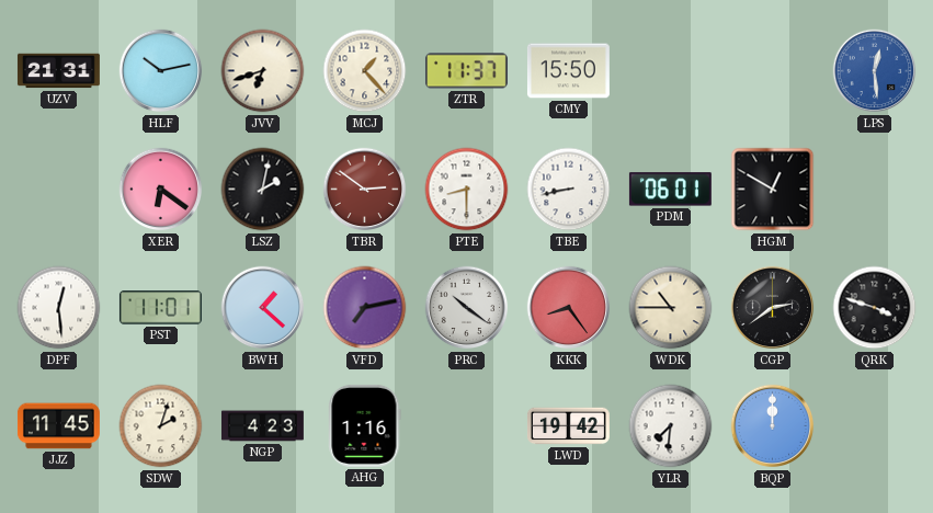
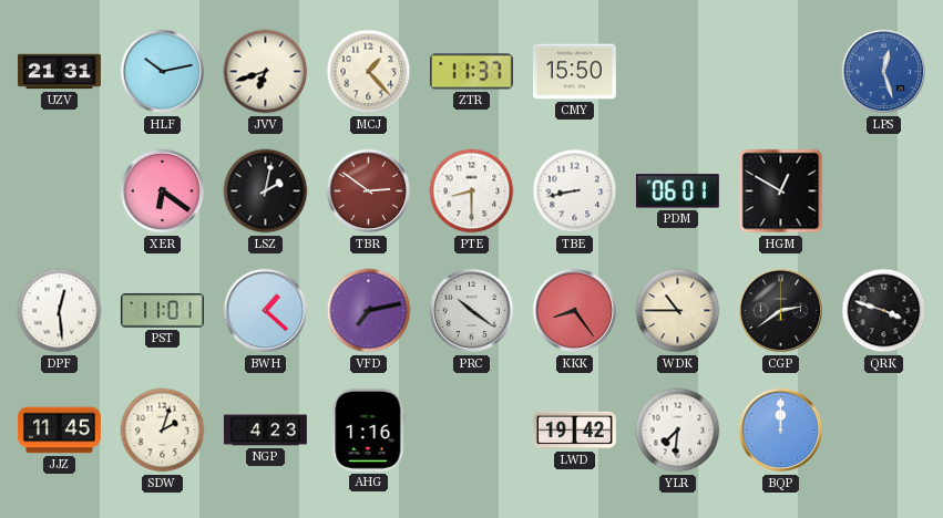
LPS: 12:29 -> 12:27 (884, 72)
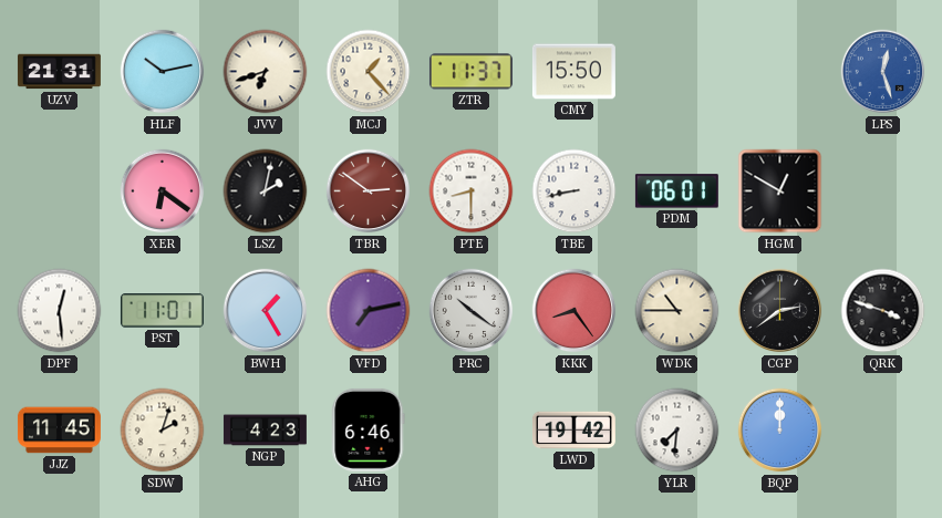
BWH: 1:22 -> 1:25 (266, 311)
AHG: 1:16 -> 6:46 (369, 429)
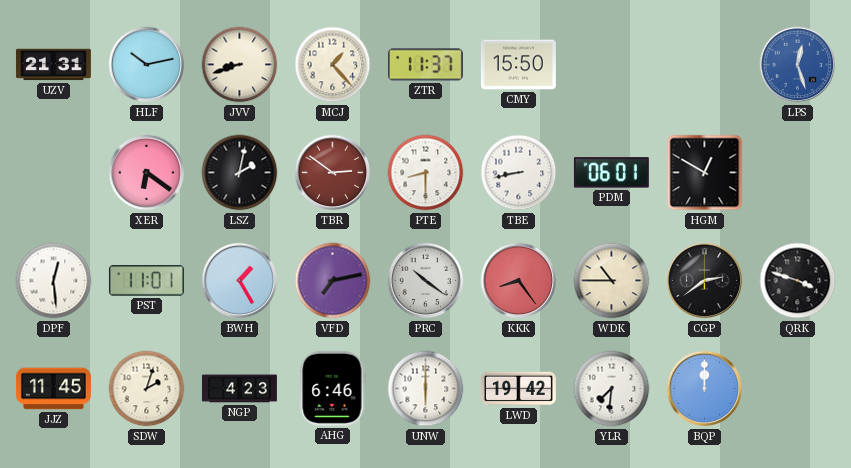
JVV: 6:42 -> 8:42 (240, 65)
UNW: none -> 6:00 (426, 389)
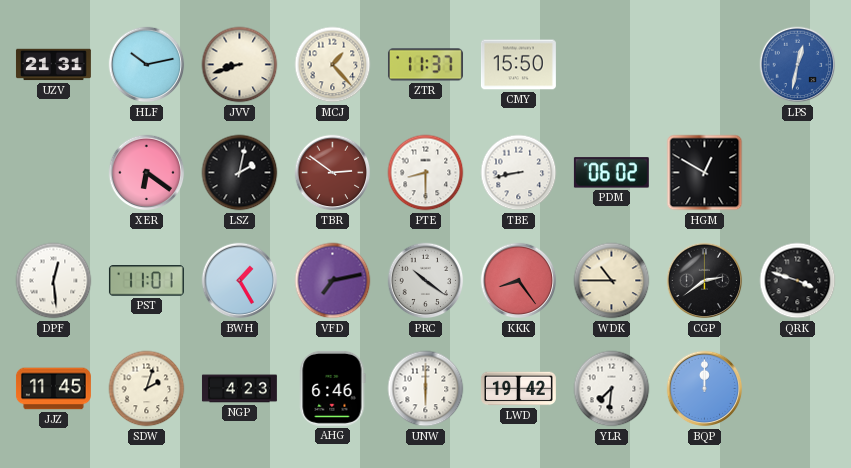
LPS: 12:27 -> 12:32 (798, 65)
PDM: 06:01 -> 06:02 (611, 173)
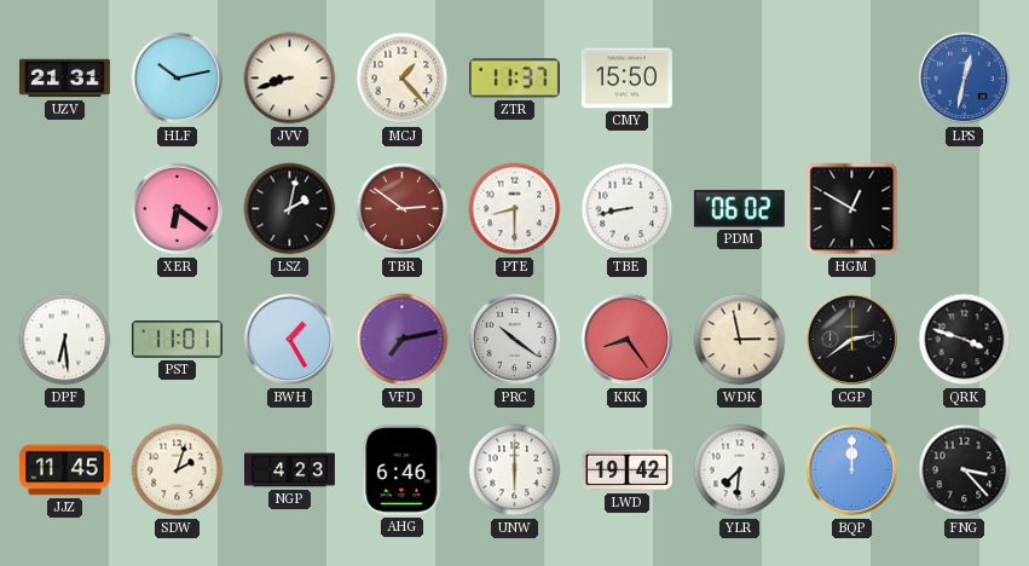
DPF: 12:29 -> 6:29 (65, 340)
WDK: 10:45 -> 2:58 (740, 340)
FNG: none -> 3:23 (965, 470)
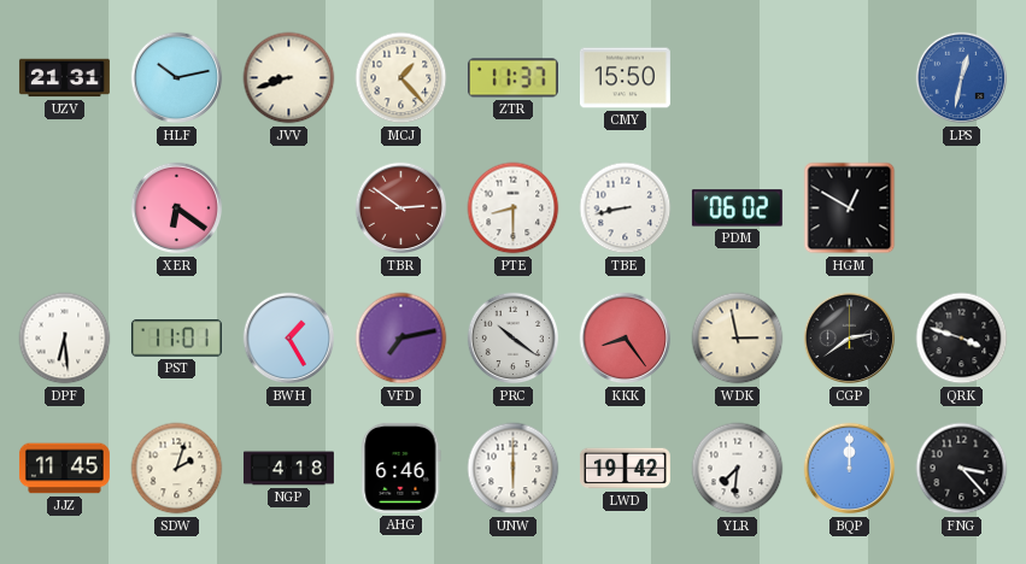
LSZ: 2:02 -> none (290, 209)
NGP: 4:23 -> 4:18 (288, 469)
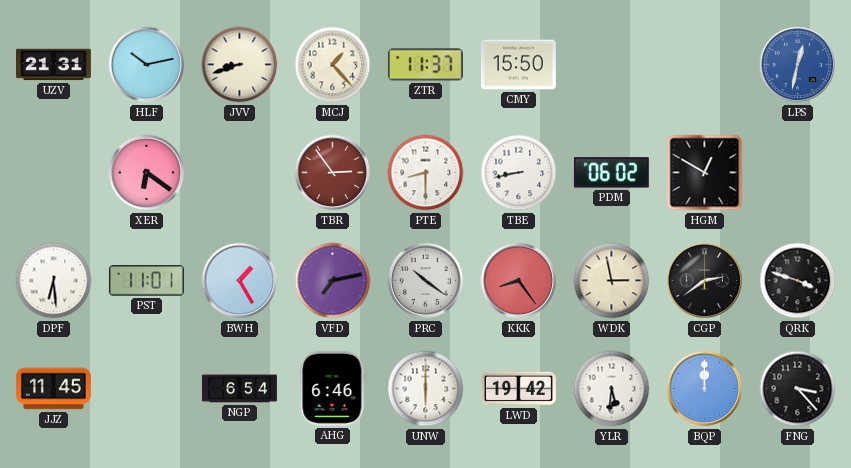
TBR: 2:51 -> 2:54 (333, 173)
SDW: 2:03 -> none (177, 469)
NGP: 4:18 -> 6:54 (239, 389)
YLR: 7:31 -> 5:31 (612, 389)
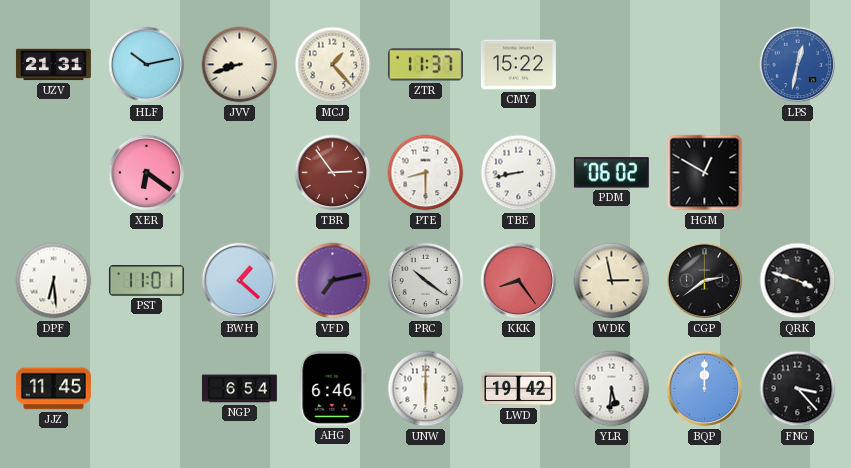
CMY: 15:50 -> 15:22 (518, 65)
BWH: 1:25 -> 1:22 (240, 281)
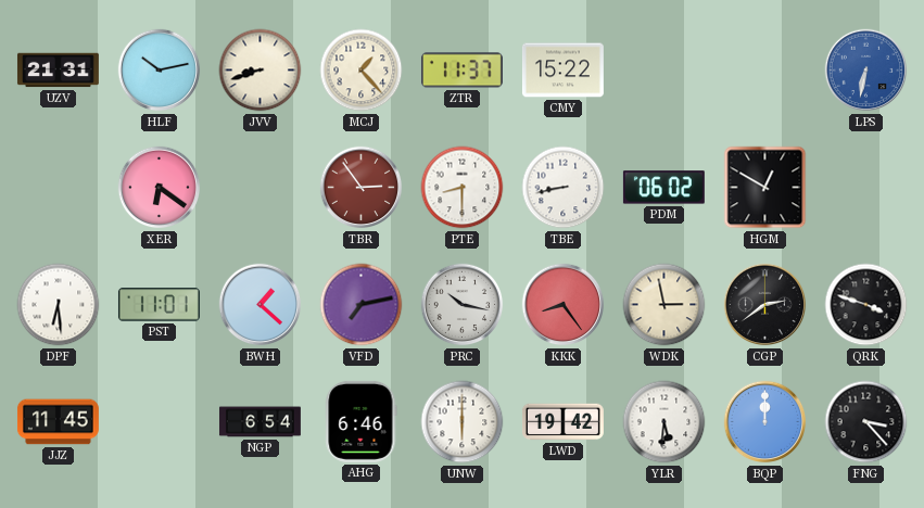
LPS: 12:32 -> 6:32 (866, 71)
PRC: 10:21 -> 10:17 (463, 305)
